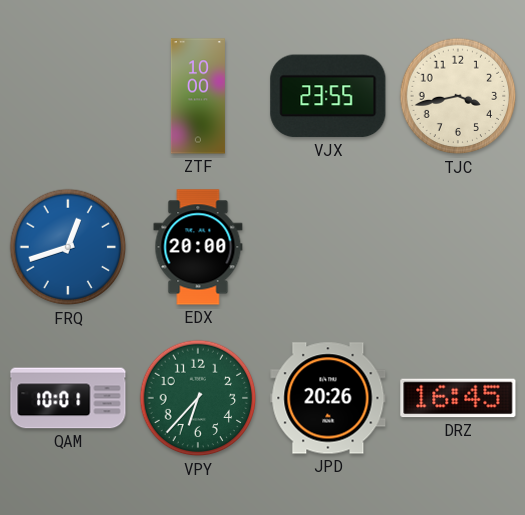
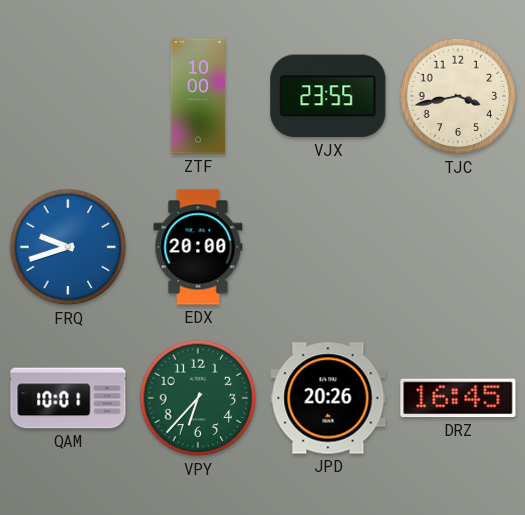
FRQ: 12:42 -> 9:42 (68, 247)
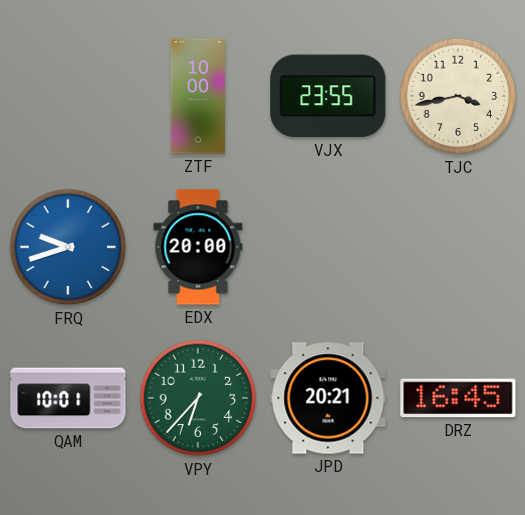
JPD: 20:26 -> 20:21 (328, 398)
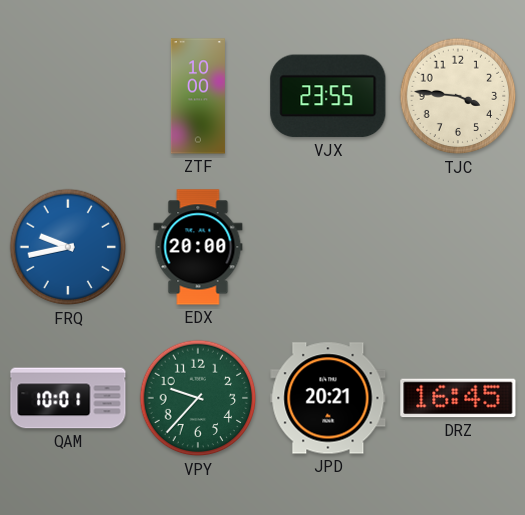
TJC: 3:43 -> 3:46 (458, 96)
FRQ: 9:42 -> 9:43 (68, 247)
VPY: 6:37 -> 9:37 (198, 398)
